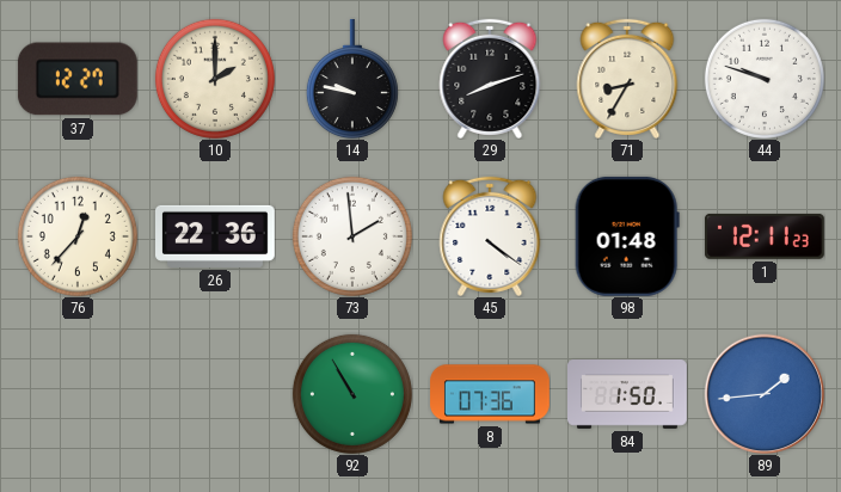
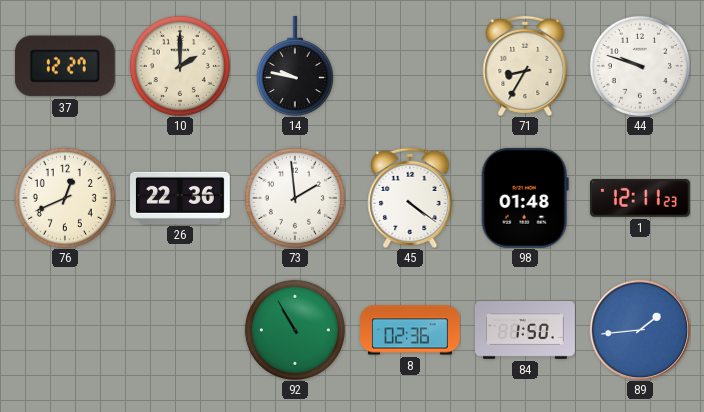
29: 8:12 -> none (490, 79)
76: 12:37 -> 12:41 (65, 198)
8: 07:36 -> 02:36 (411, 330)
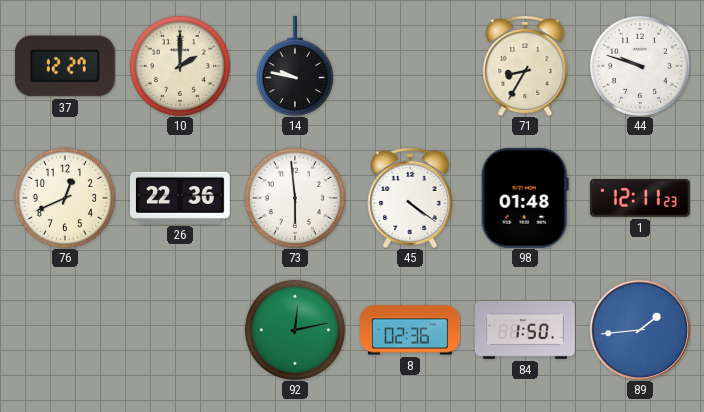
73: 1:59 -> 5:59 (295, 198)
92: 10:55 -> 12:13 (295, 330)
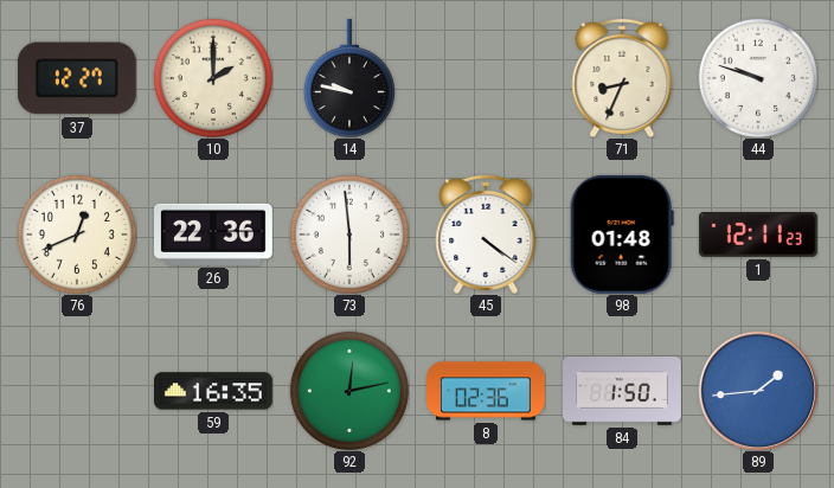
71: 8:35 -> 8:34 (622, 78)
59: none -> 16:35 (214, 391)
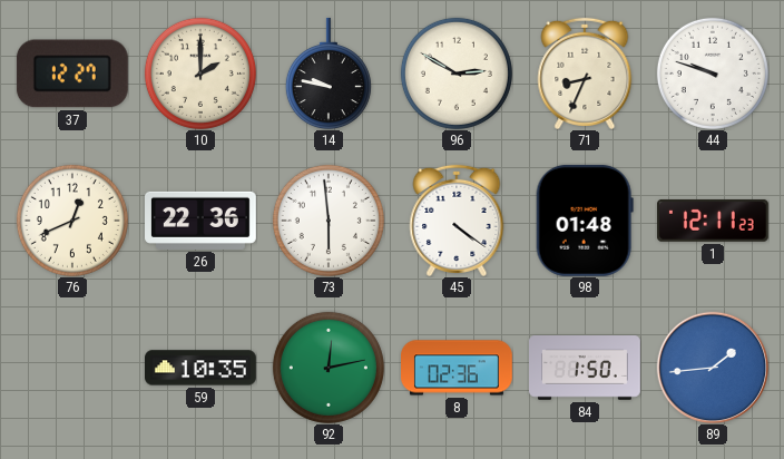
96: none -> 2:50 (457, 74)
59: 16:35 -> 10:35 (202, 368)
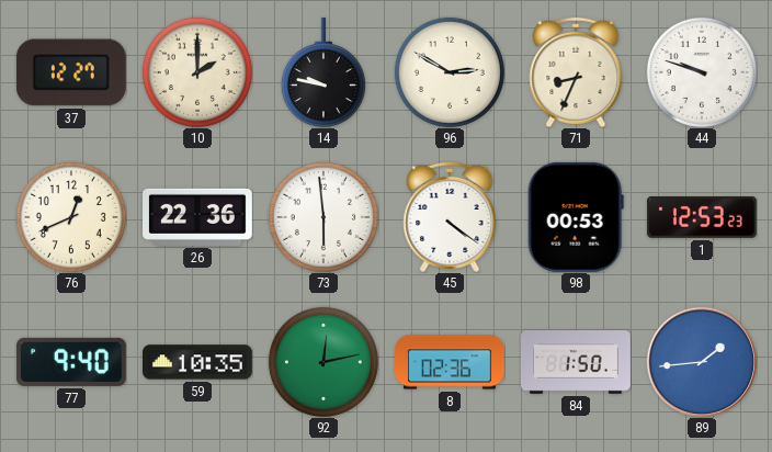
98: 01:48 -> 00:53 (576, 217)
1: 12:11 -> 12:53 (702, 217)
77: none -> 9:40 (71, 362)
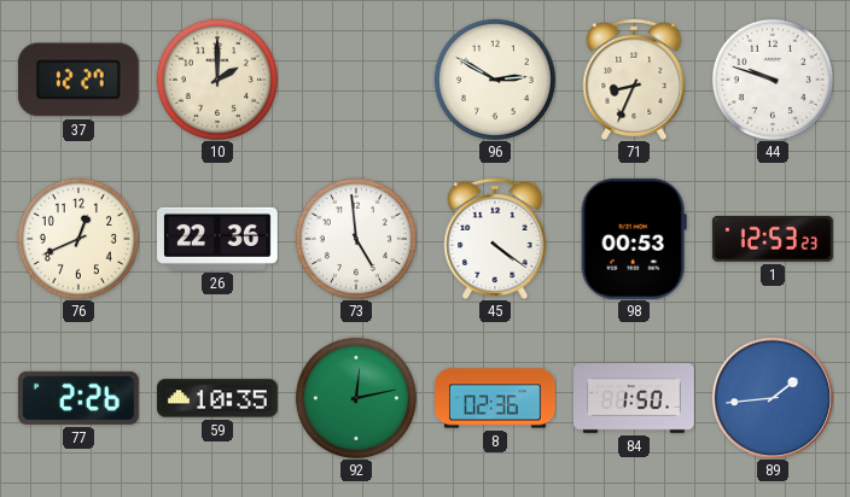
14: 9:47 -> none (323, 72)
73: 5:59 -> 4:59 (356, 239)
77: 9:40 -> 2:26 (78, 398)
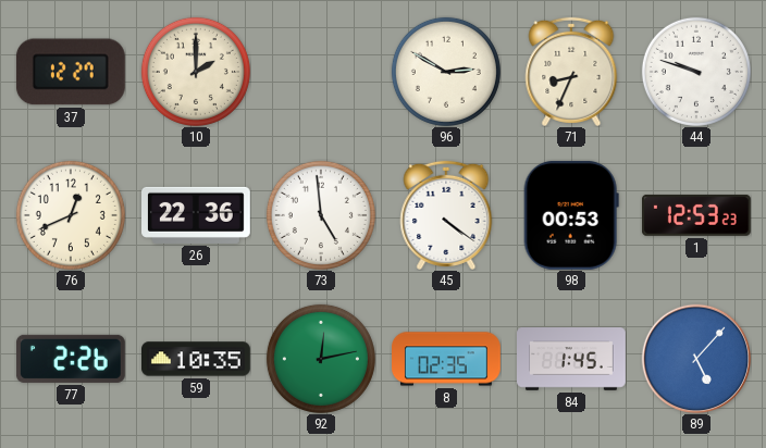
8: 02:36 -> 02:35 (447, 359)
84: 1:50 -> 1:45 (572, 359)
89: 1:44 -> 5:07 (696, 359)
